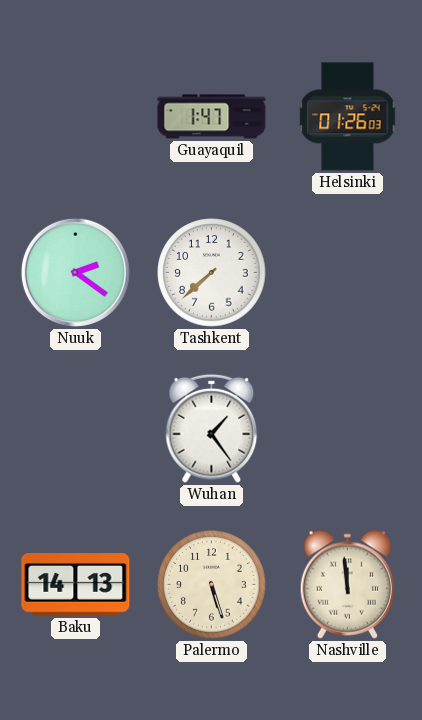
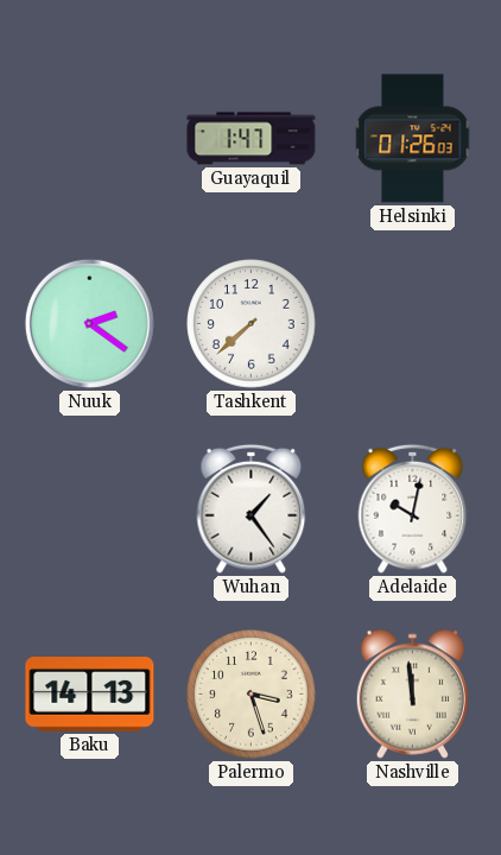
Adelaide: none -> 10:02 (413, 508)
Palermo: 5:27 -> 3:27 (252, 695)
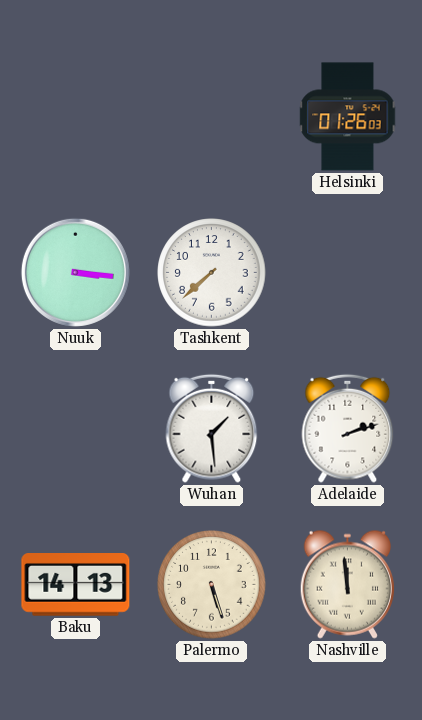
Guayaquil: 1:47 -> none (252, 139)
Nuuk: 2:21 -> 3:16 (75, 272)
Wuhan: 1:24 -> 1:29 (212, 428)
Adelaide: 10:02 -> 2:12 (348, 428)
Palermo: 3:27 -> 5:27 (212, 585)
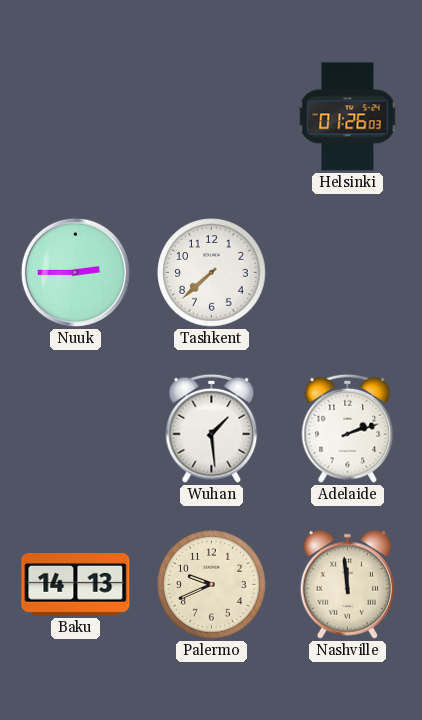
Nuuk: 3:16 -> 2:45 (75, 272)
Palermo: 5:27 -> 9:41 (212, 585)
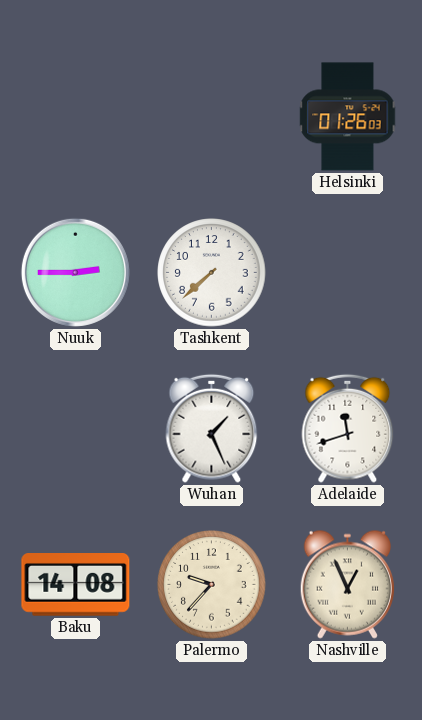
Wuhan: 1:29 -> 1:26 (212, 428)
Adelaide: 2:12 -> 11:42 (348, 428)
Baku: 14:13 -> 14:08 (76, 585)
Palermo: 9:41 -> 9:37 (212, 585)
Nashville: 11:59 -> 12:56 (347, 584)
